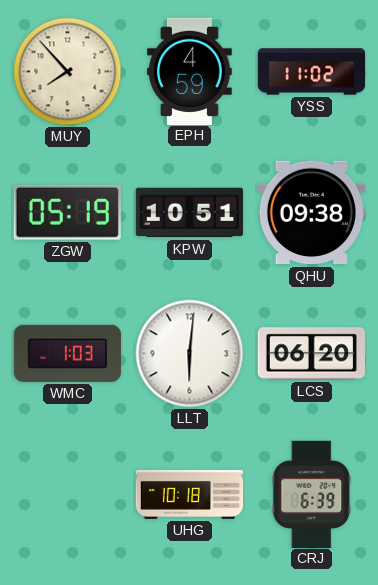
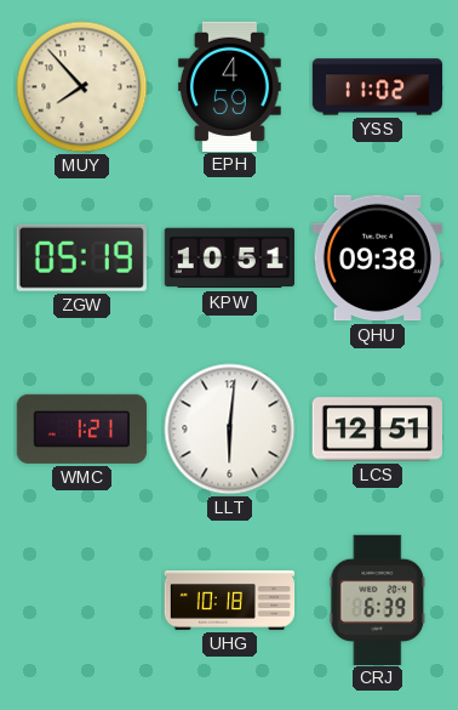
WMC: 1:03 -> 1:21 (81, 428)
LCS: 06:20 -> 12:51 (377, 430)
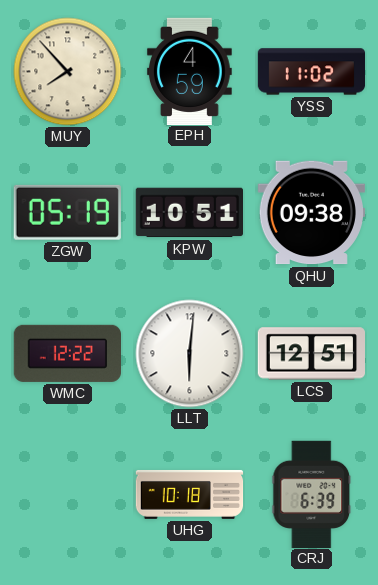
WMC: 1:21 -> 12:22 (67, 353)
